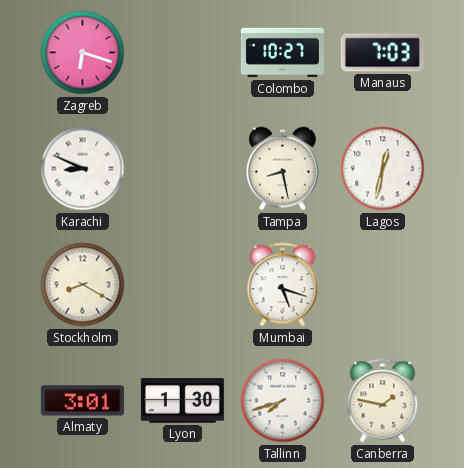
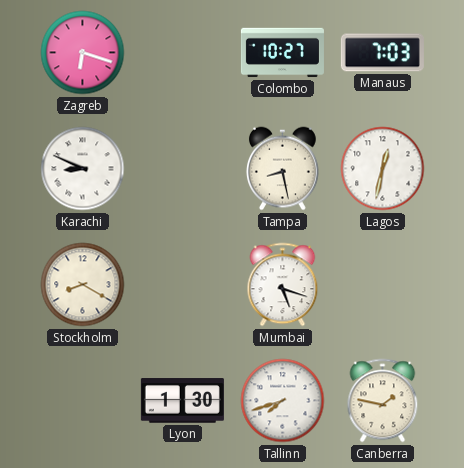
Almaty: 3:01 -> none (82, 401)
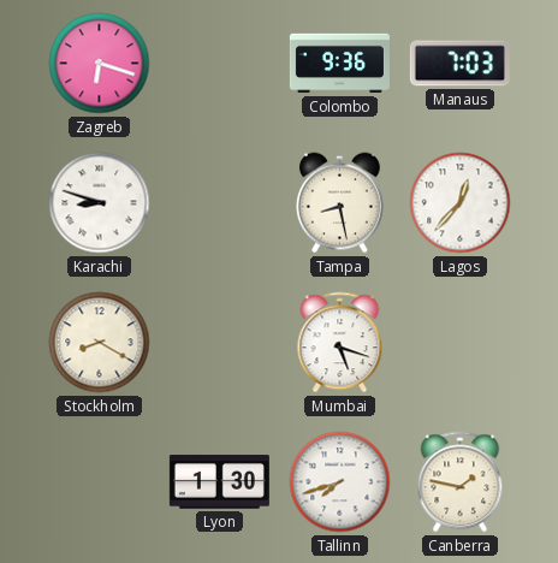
Colombo: 10:27 -> 9:36 (339, 64)
Karachi: 8:49 -> 8:48 (100, 203)
Lagos: 12:32 -> 12:37 (461, 203)
